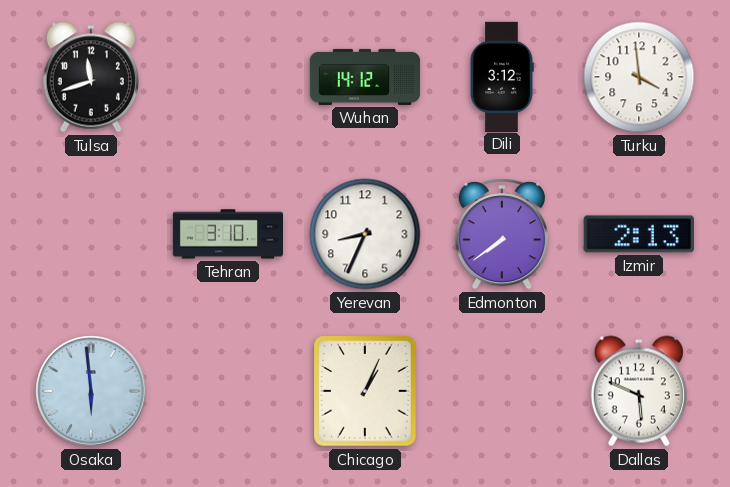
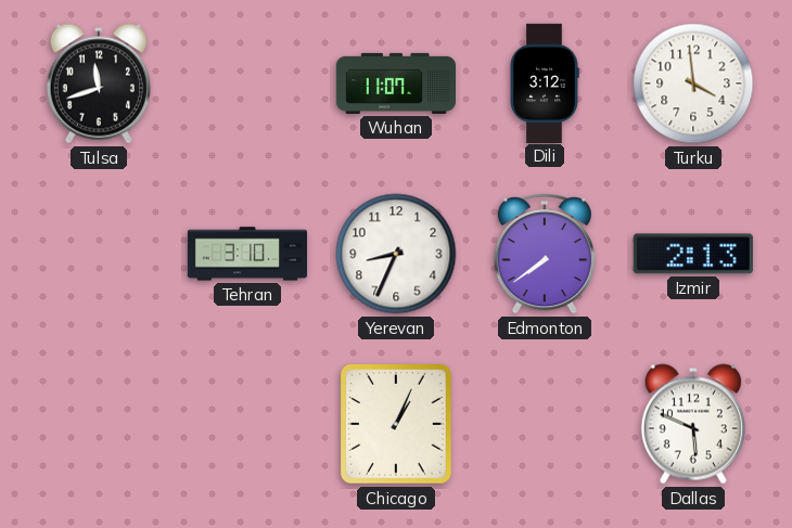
Wuhan: 14:12 -> 11:07 (395, 83)
Osaka: 5:59 -> none (91, 391)
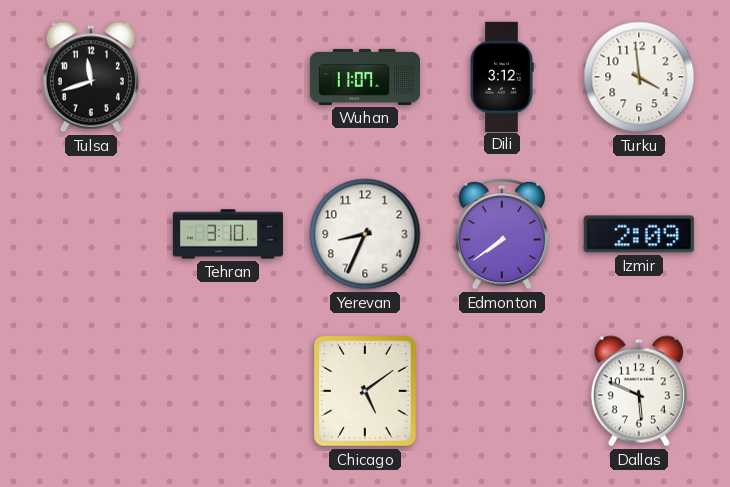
Izmir: 2:13 -> 2:09 (639, 234)
Chicago: 1:04 -> 5:09 (365, 391)
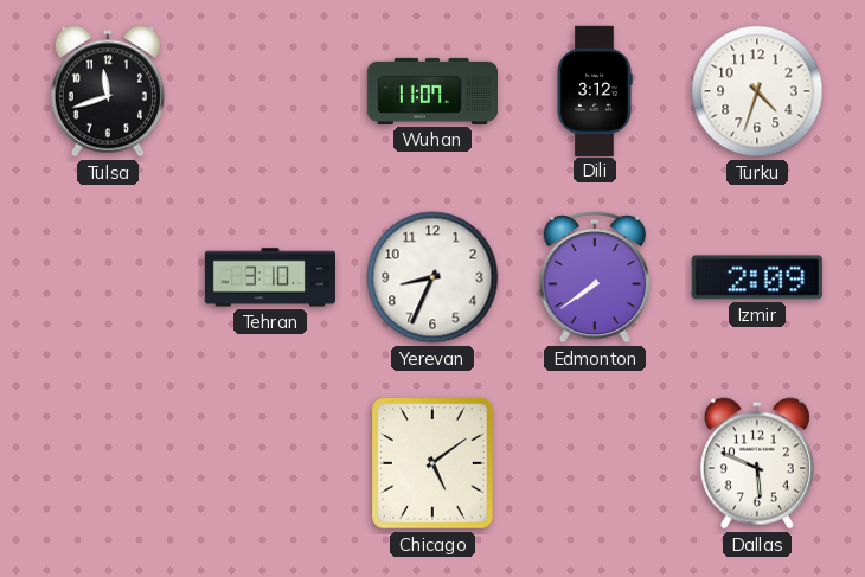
Turku: 3:59 -> 4:33 (757, 91)
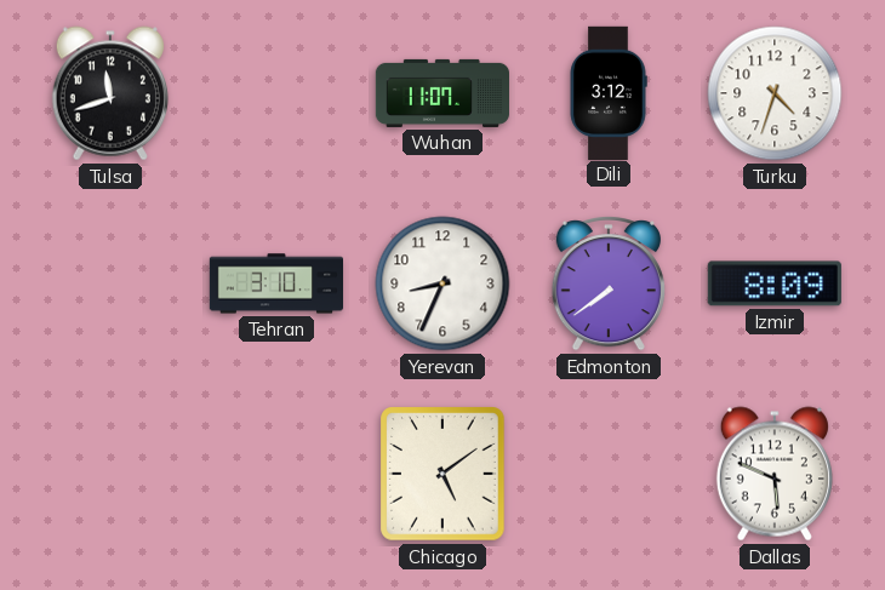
Izmir: 2:09 -> 8:09 (775, 283)
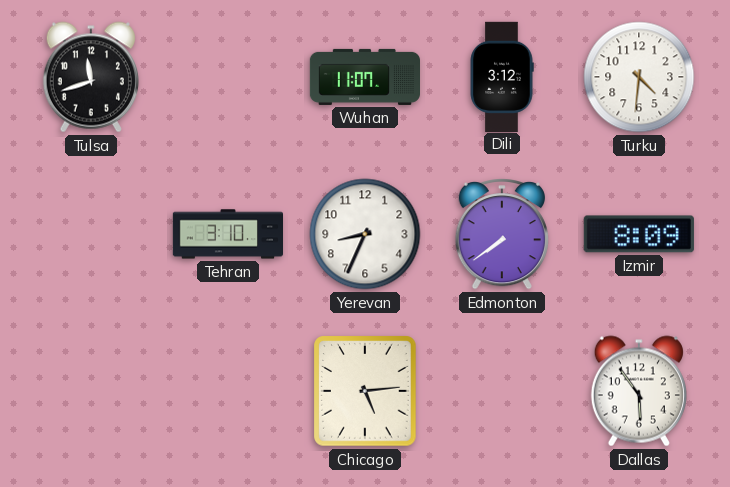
Turku: 4:33 -> 4:31 (639, 77)
Chicago: 5:09 -> 5:14 (365, 391)
Dallas: 5:49 -> 5:54 (639, 391)
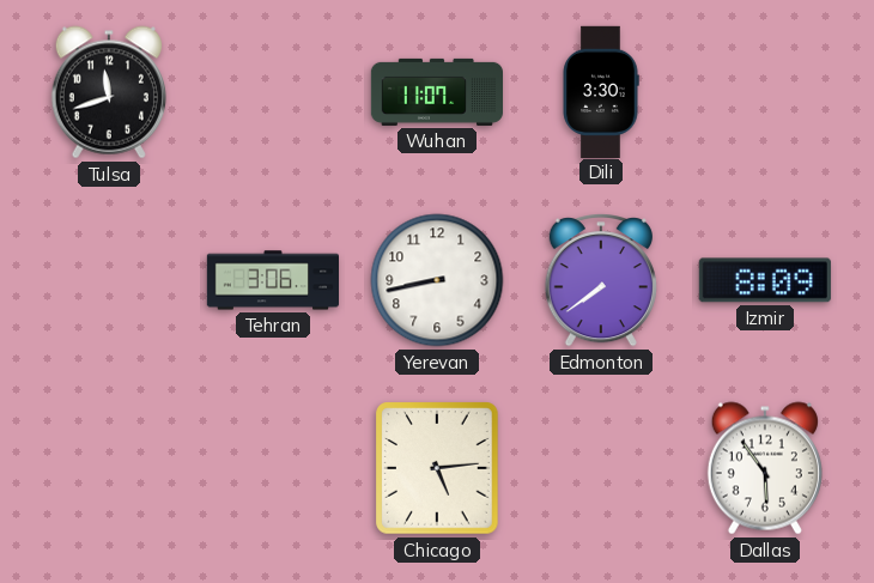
Dili: 3:12 -> 3:30 (601, 91)
Turku: 4:31 -> none (639, 77)
Tehran: 3:10 -> 3:06 (272, 280)
Yerevan: 8:34 -> 8:43 (437, 280)
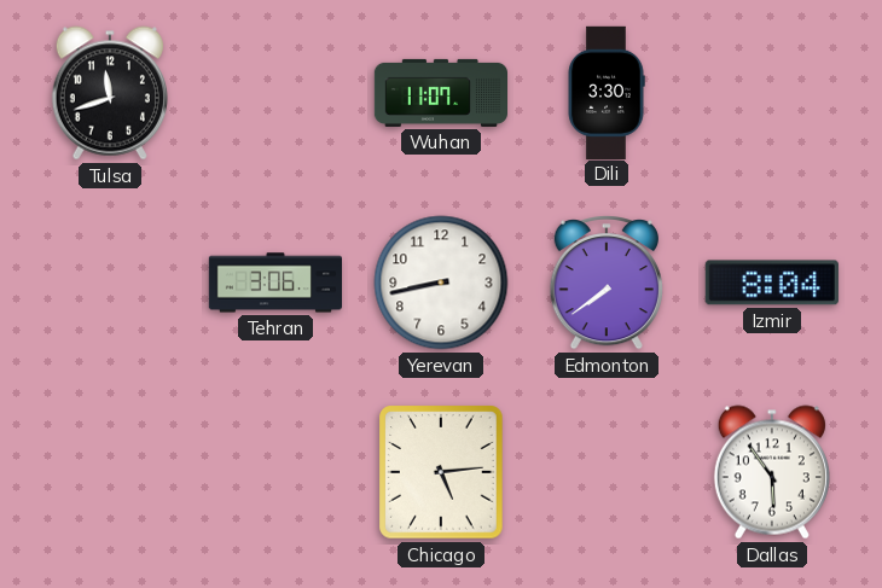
Izmir: 8:09 -> 8:04 (772, 283)
